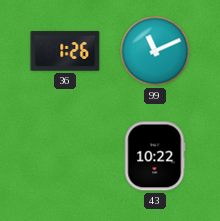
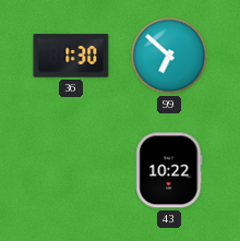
36: 1:26 -> 1:30 (71, 56)
99: 11:11 -> 6:52 (169, 56)
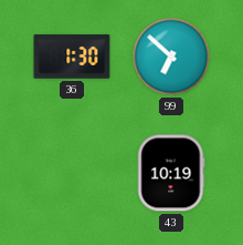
43: 10:22 -> 10:19 (171, 173)
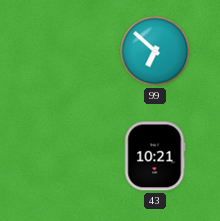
36: 1:30 -> none (72, 57)
43: 10:19 -> 10:21 (155, 156)
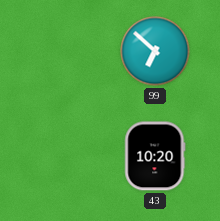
43: 10:21 -> 10:20 (155, 156)
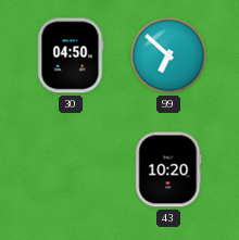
30: none -> 04:50 (71, 55)
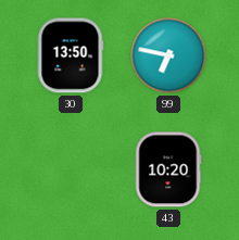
30: 04:50 -> 13:50 (71, 55)
99: 6:52 -> 6:47 (168, 55)
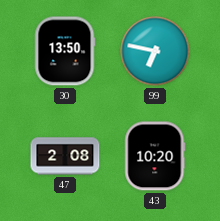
47: none -> 2:08 (65, 156)
